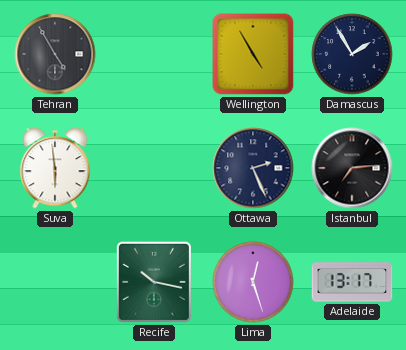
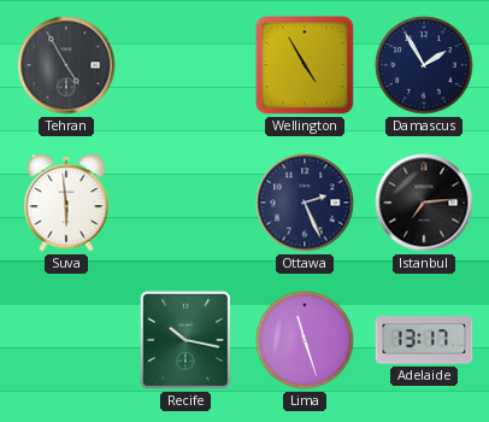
Lima: 12:27 -> 11:27 (305, 340)
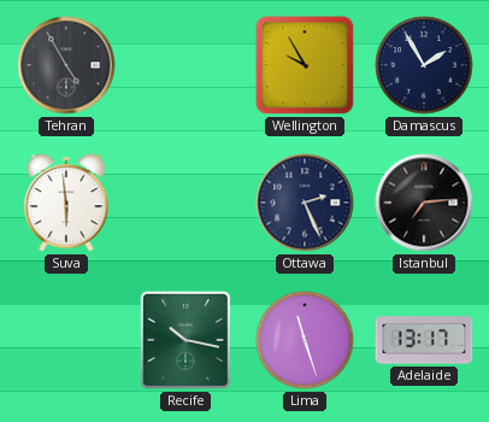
Wellington: 4:55 -> 9:55 (305, 65)
